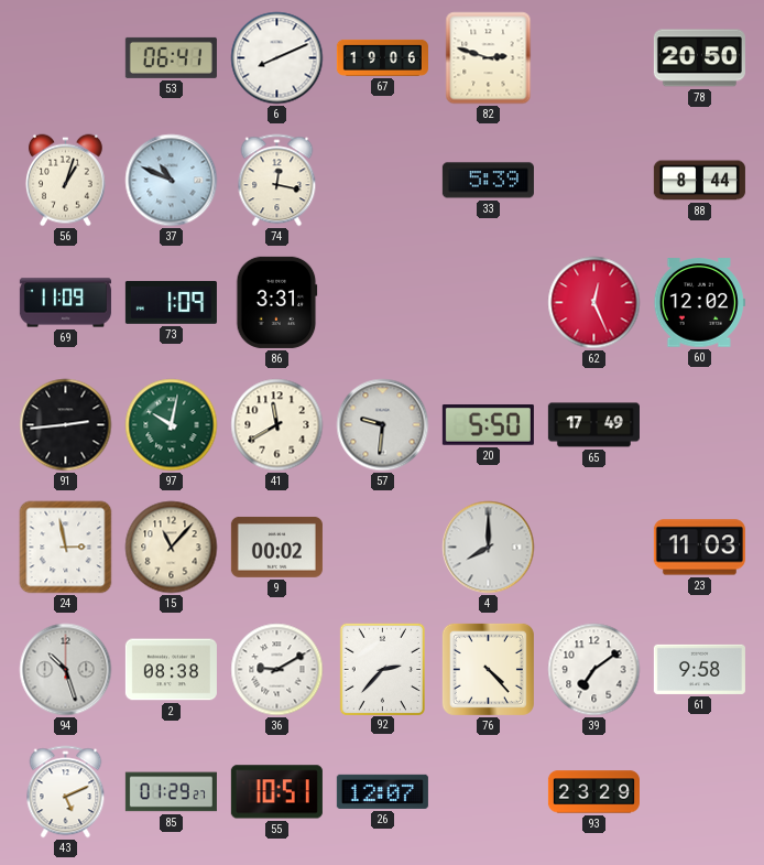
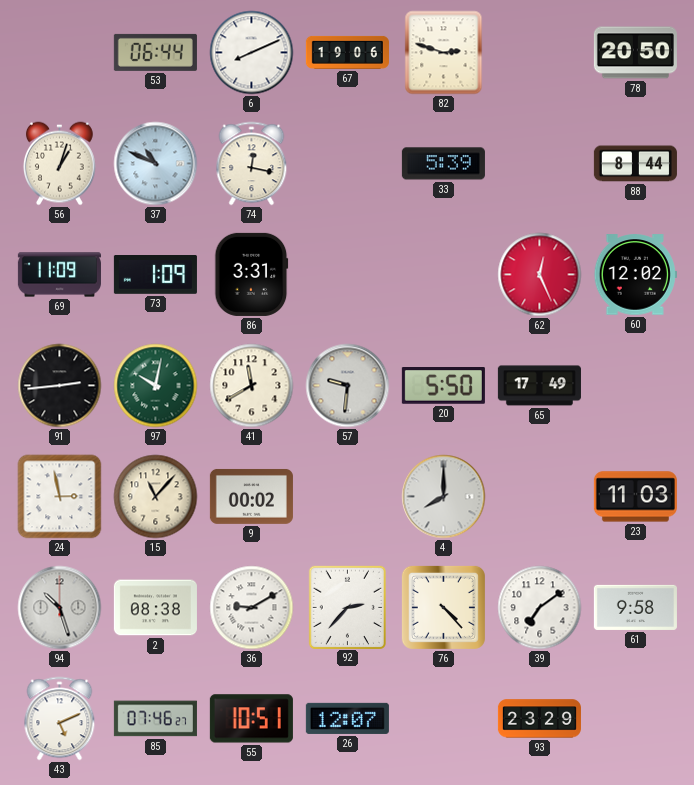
53: 06:41 -> 06:44 (155, 52)
85: 01:29 -> 07:46 (155, 719)
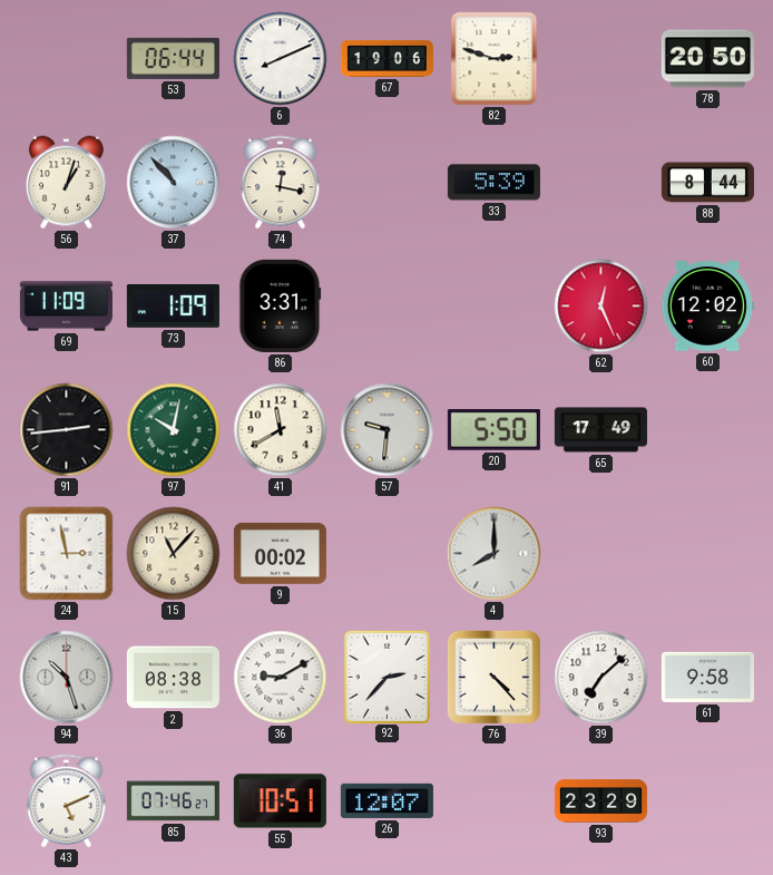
37: 10:49 -> 10:53 (174, 183)
23: 11:03 -> none (635, 497)
39: 7:09 -> 7:08 (601, 678)
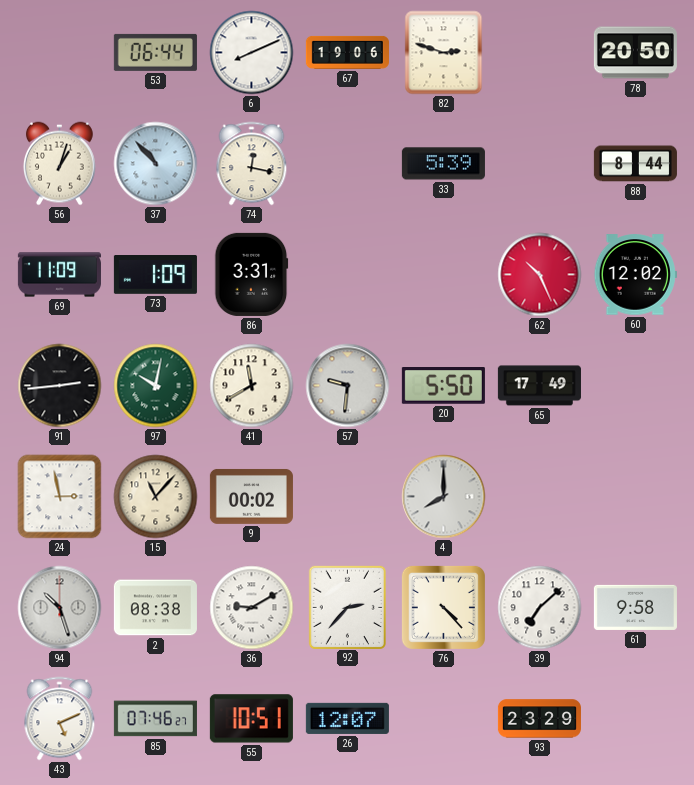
62: 12:26 -> 10:26 (540, 275)
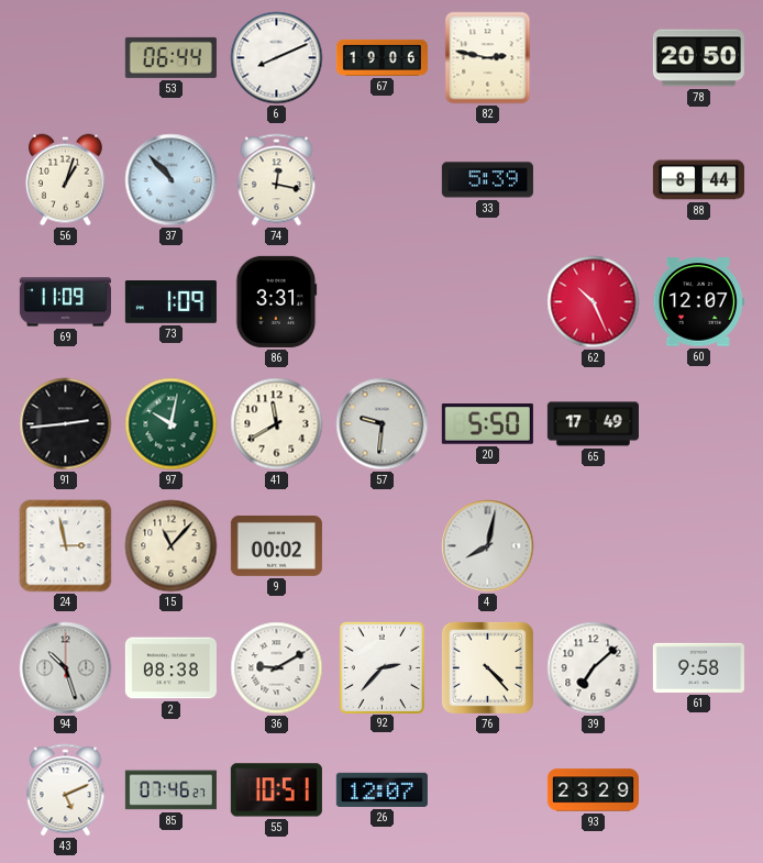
82: 2:48 -> 2:47 (488, 58)
60: 12:02 -> 12:07 (698, 302)
4: 8:00 -> 8:02 (488, 546)
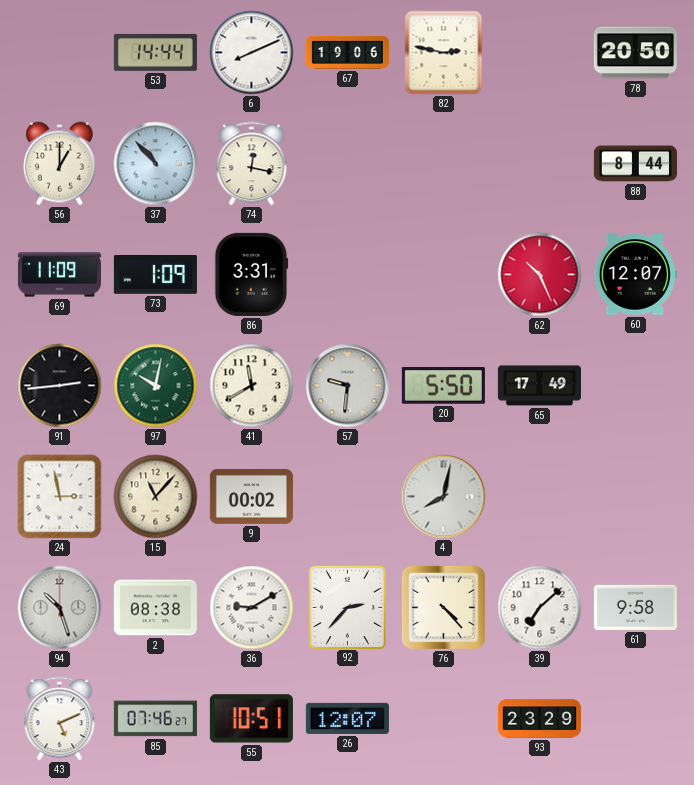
53: 06:44 -> 14:44 (155, 52)
56: 1:03 -> 1:00 (59, 164)
33: 5:39 -> none (487, 180)
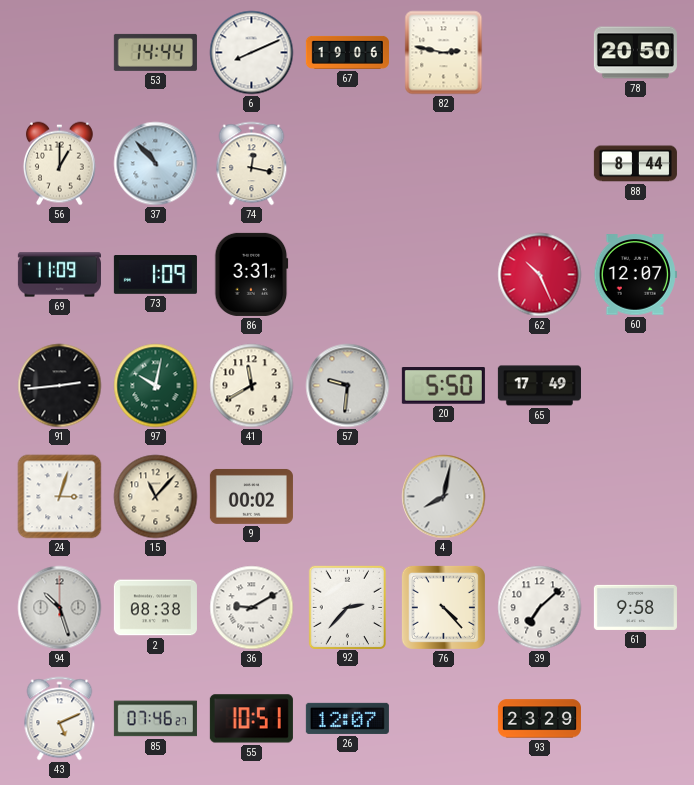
24: 2:58 -> 3:03 (60, 497)
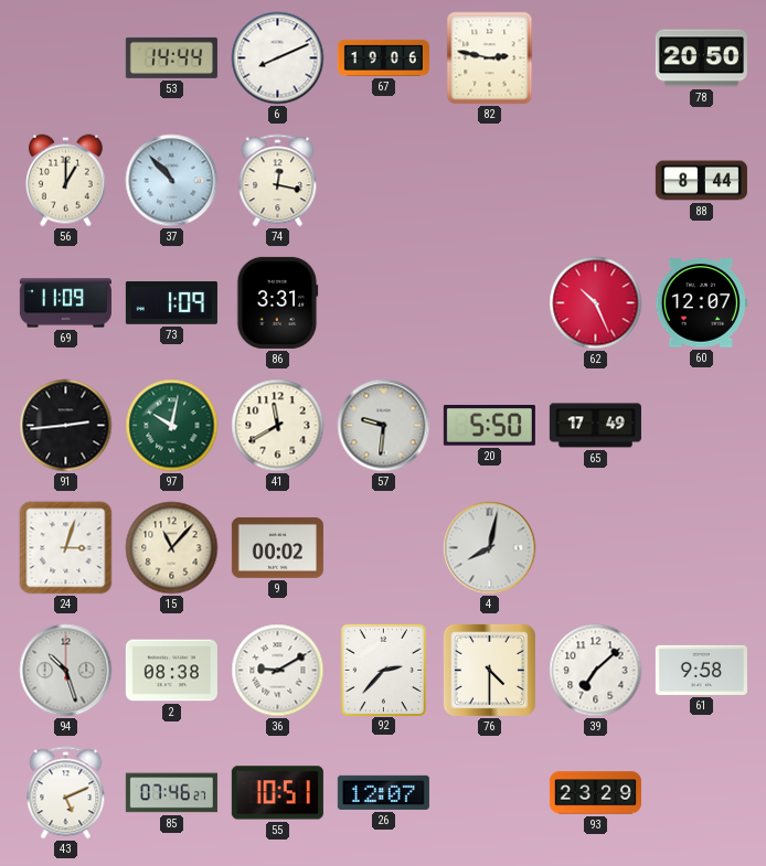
76: 4:23 -> 4:30 (489, 670)
